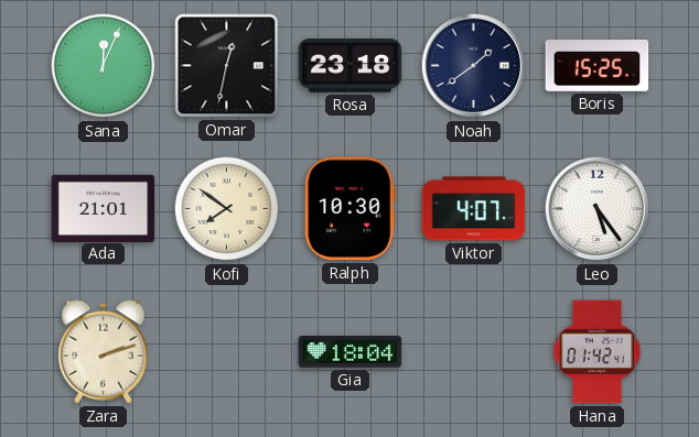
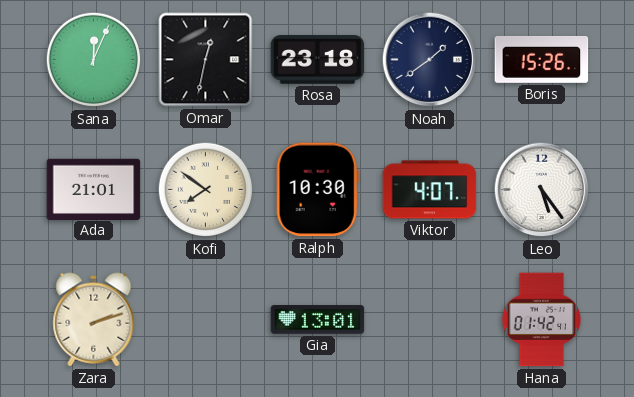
Boris: 15:25 -> 15:26 (542, 59)
Gia: 18:04 -> 13:01 (318, 320)
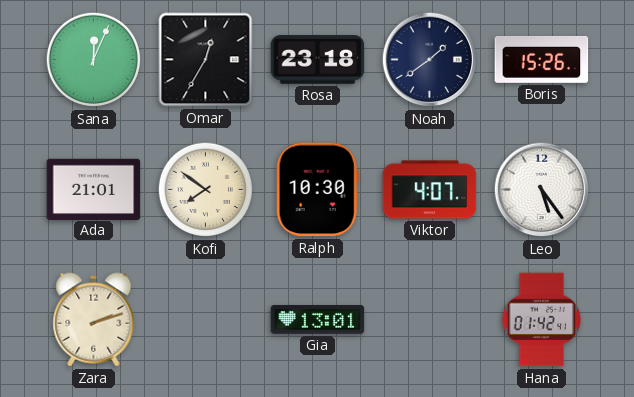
Omar: 12:32 -> 12:35 (206, 60)
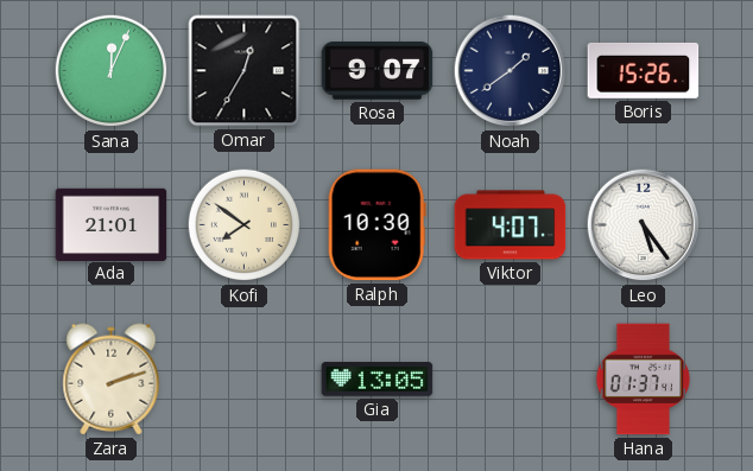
Rosa: 23:18 -> 9:07 (378, 71)
Gia: 13:01 -> 13:05 (378, 380)
Hana: 01:42 -> 01:37 (644, 380)
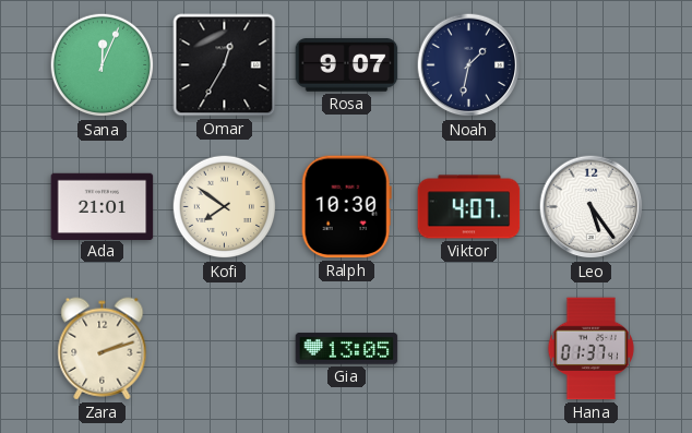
Noah: 1:39 -> 1:32 (469, 65)
Boris: 15:26 -> none (644, 70)
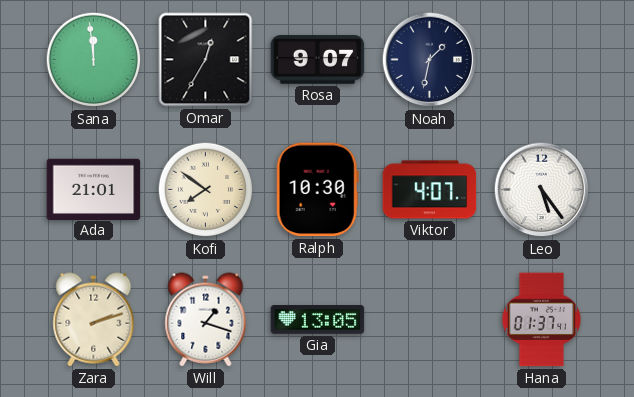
Sana: 12:04 -> 11:59 (94, 60)
Will: none -> 1:18 (206, 320)
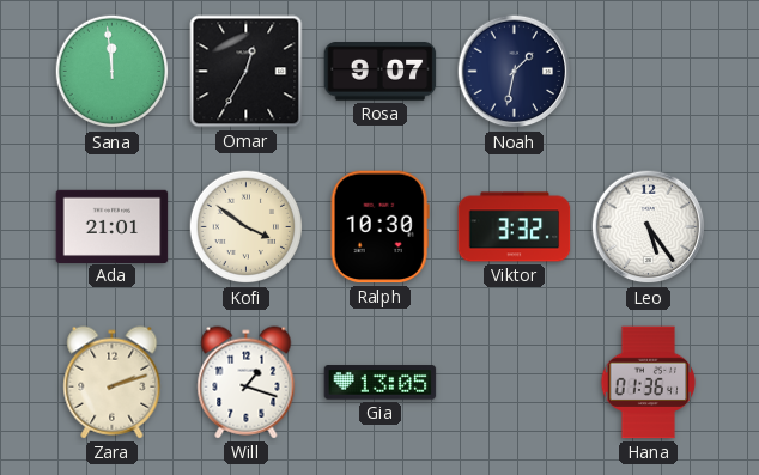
Kofi: 7:51 -> 3:51 (247, 227)
Viktor: 4:07 -> 3:32 (515, 227)
Hana: 01:37 -> 01:36 (649, 383)
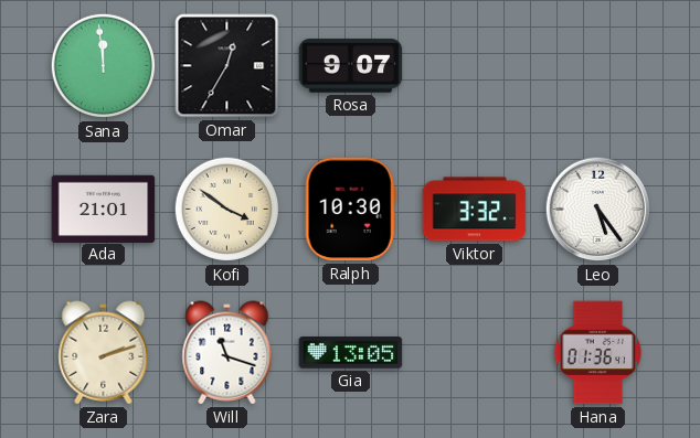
Noah: 1:32 -> none (515, 72)
Will: 1:18 -> 11:18 (227, 353)
